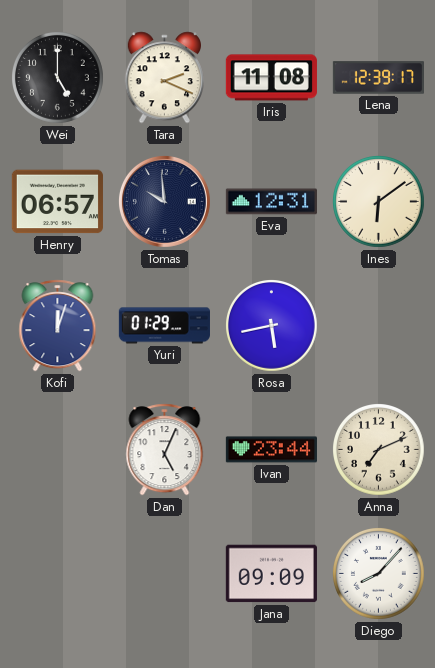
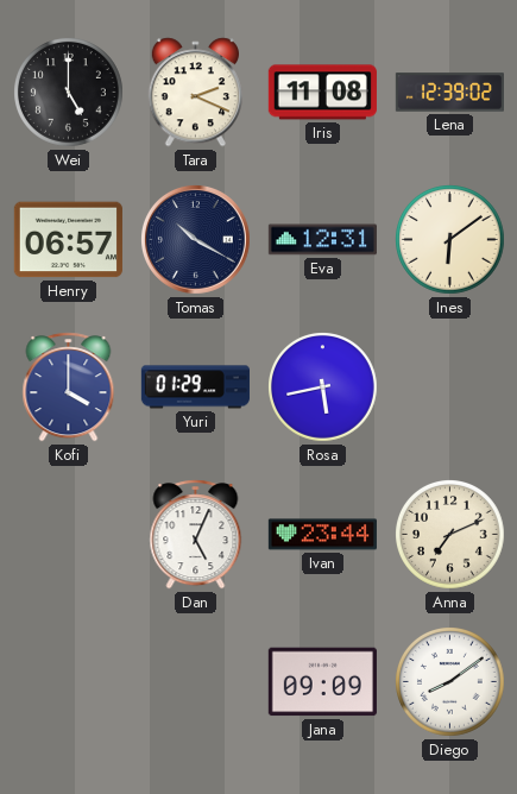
Lena: 12:39:17 -> 12:39:02 (449, 93)
Tomas: 9:59 -> 10:20 (195, 239)
Kofi: 12:03 -> 4:00 (69, 387)
Diego: 8:07 -> 8:09 (450, 682)
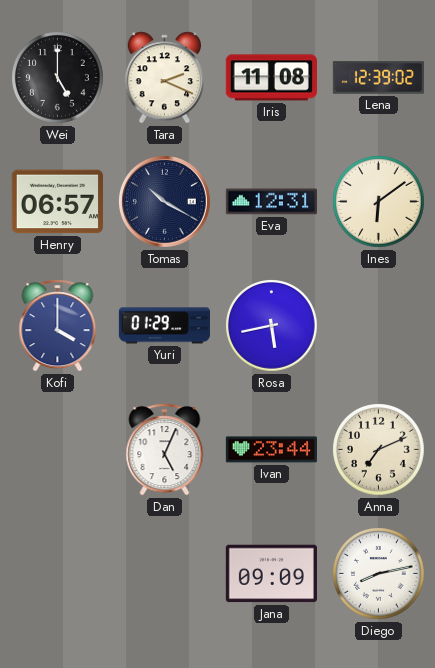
Diego: 8:09 -> 8:13 (379, 574)
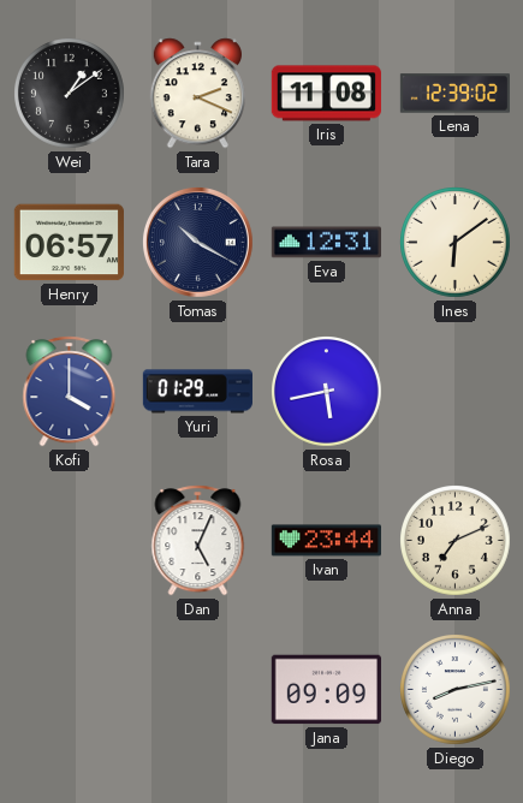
Wei: 5:00 -> 1:09 (70, 94)
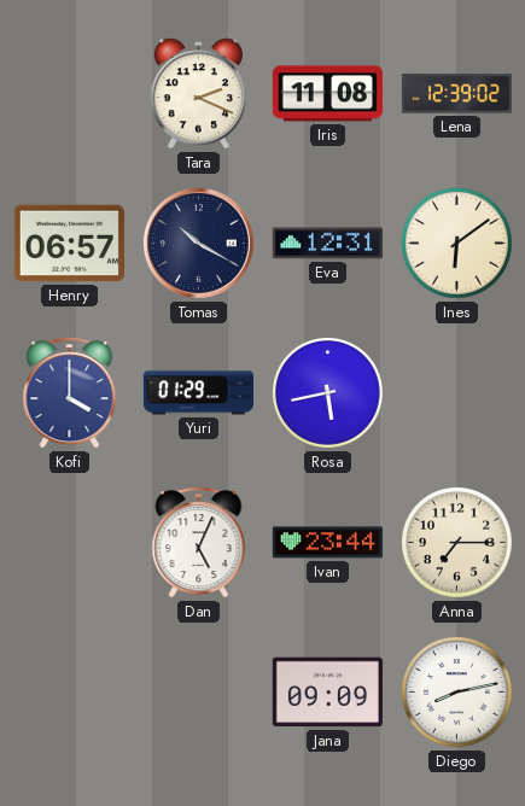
Wei: 1:09 -> none (70, 94)
Anna: 7:11 -> 7:15 (457, 543)
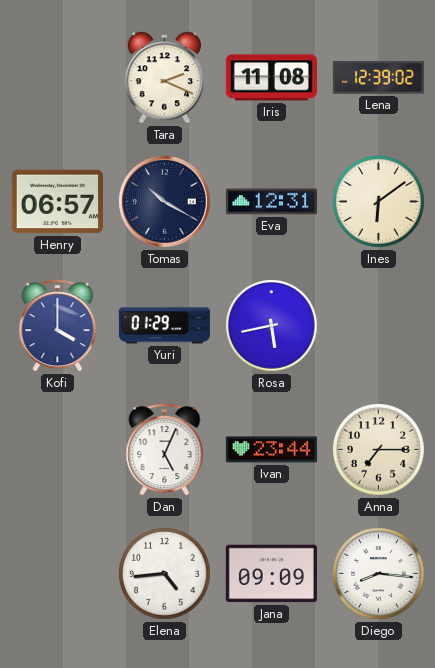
Elena: none -> 4:44 (165, 574)
Diego: 8:13 -> 8:16 (379, 574)
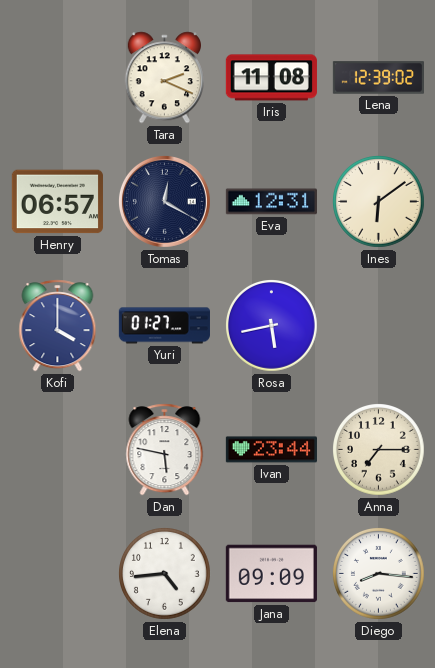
Tomas: 10:20 -> 12:20 (164, 201)
Yuri: 01:29 -> 01:27 (164, 326)
Dan: 5:04 -> 5:47 (165, 450)
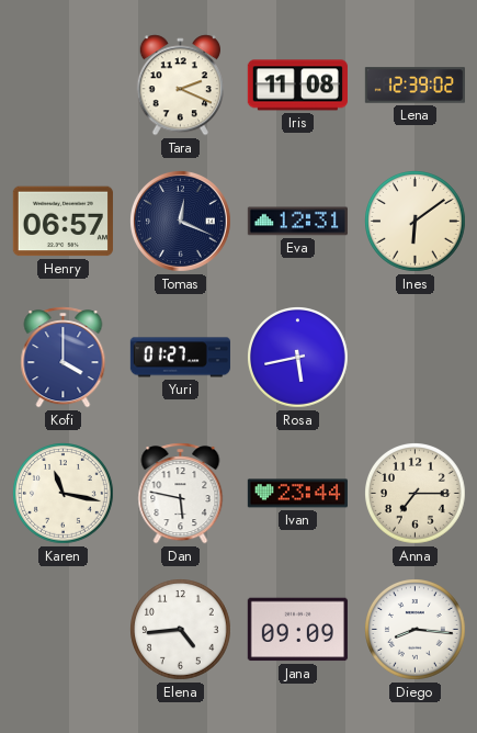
Tomas: 12:20 -> 12:19 (180, 221)
Karen: none -> 11:17 (64, 494)
